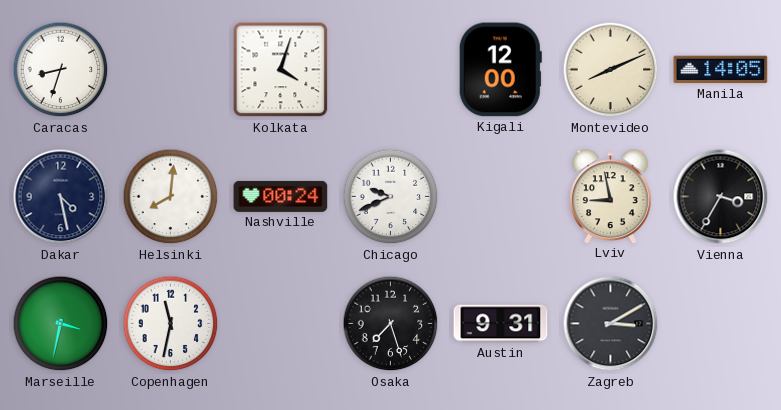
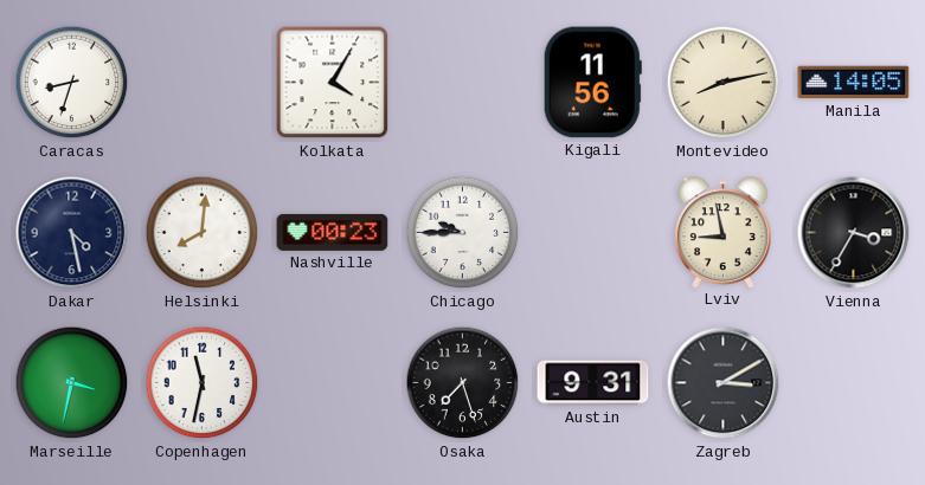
Kolkata: 4:03 -> 4:05 (333, 83)
Kigali: 12:00 -> 11:56 (592, 83)
Montevideo: 8:11 -> 8:13 (724, 83)
Nashville: 00:24 -> 00:23 (333, 232)
Chicago: 9:41 -> 9:45 (463, 233)
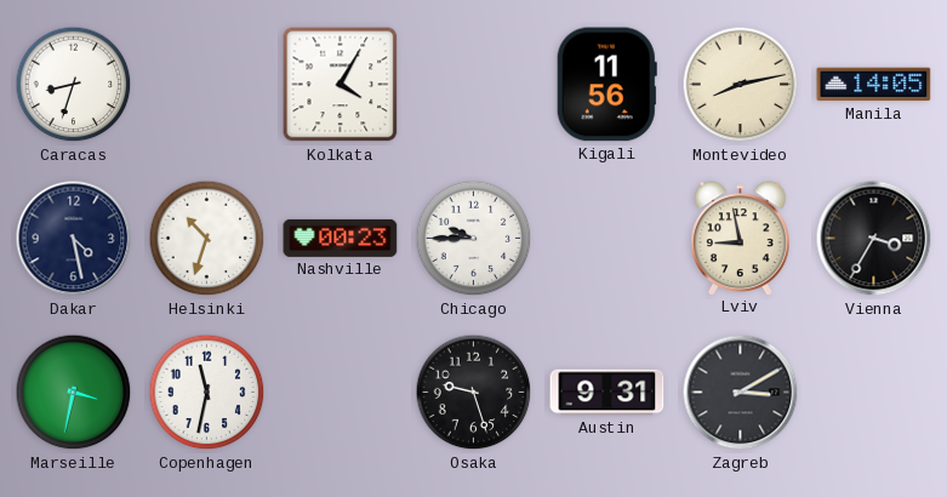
Helsinki: 8:01 -> 10:33 (207, 239)
Osaka: 7:27 -> 9:27 (474, 393)
